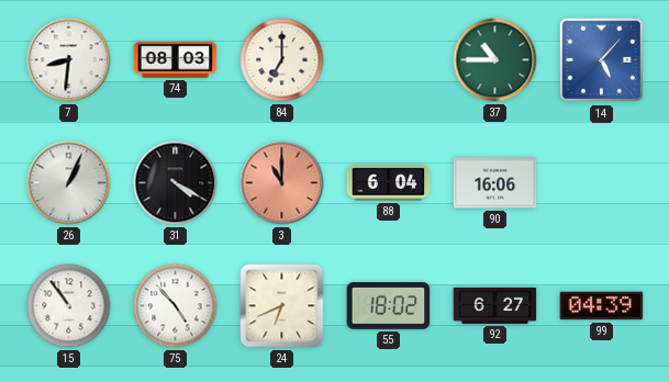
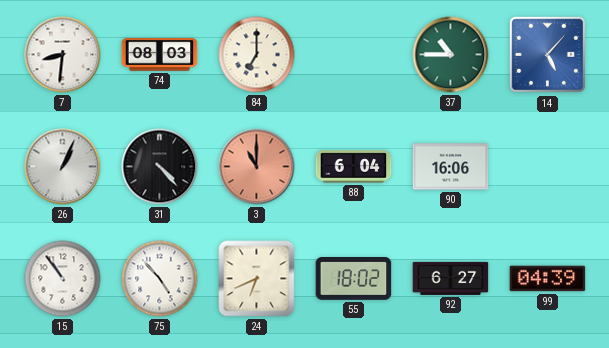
31: 4:20 -> 4:23 (160, 167)
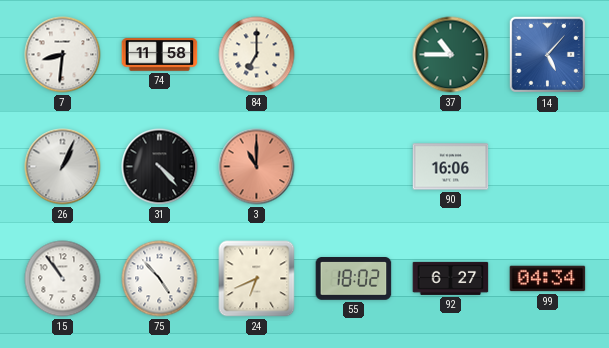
74: 08:03 -> 11:58 (160, 55)
88: 6:04 -> none (354, 167)
99: 04:39 -> 04:34 (548, 279)
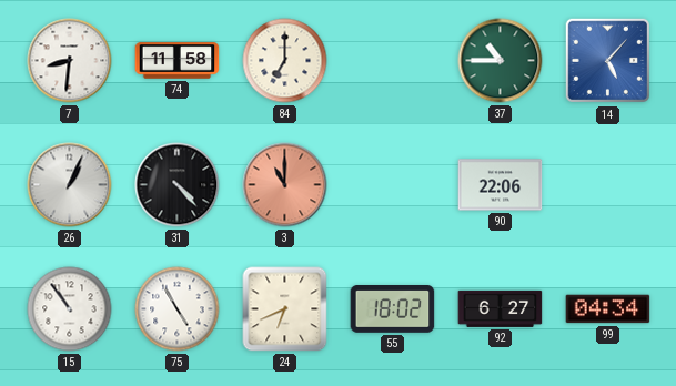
90: 16:06 -> 22:06 (501, 185)
75: 4:53 -> 4:55 (178, 309)
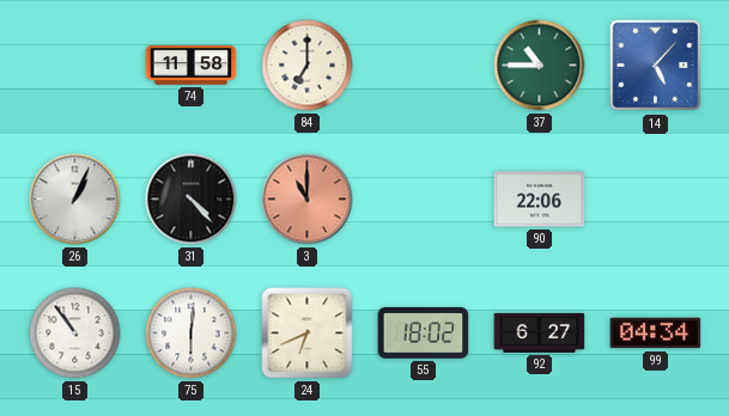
7: 8:31 -> none (70, 61)
75: 4:55 -> 6:01 (192, 334)
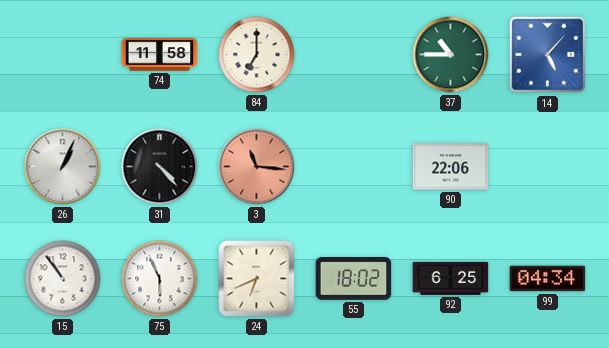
3: 11:00 -> 11:16 (257, 167)
75: 6:01 -> 5:56 (160, 279)
92: 6:27 -> 6:25 (451, 278)
